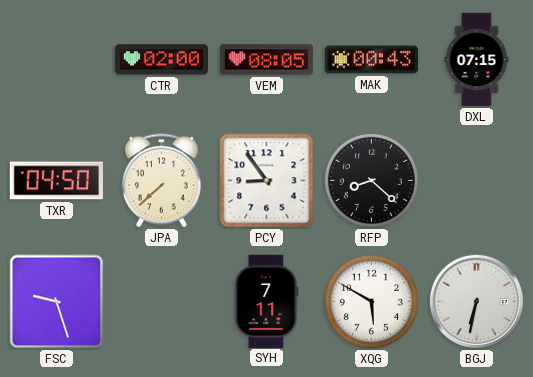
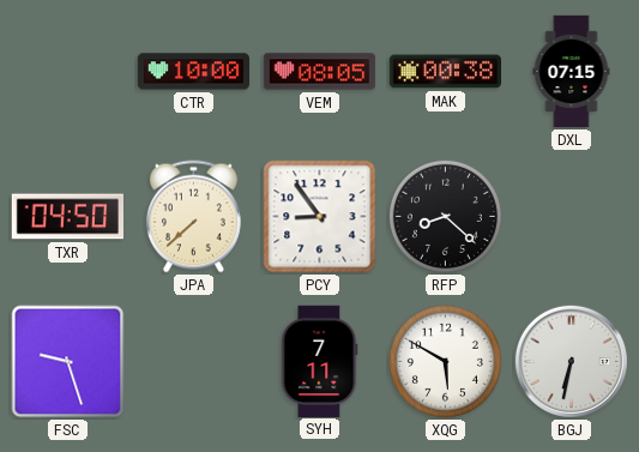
CTR: 02:00 -> 10:00 (194, 72)
MAK: 00:43 -> 00:38 (445, 72)
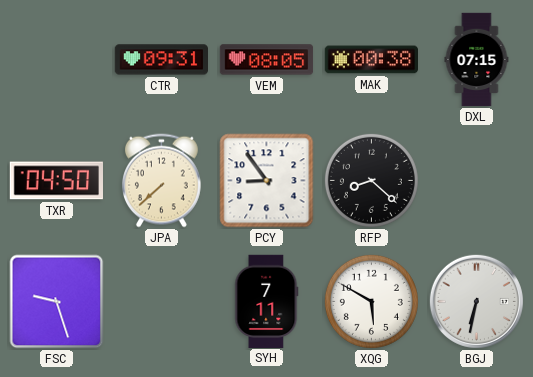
CTR: 10:00 -> 09:31 (162, 60)
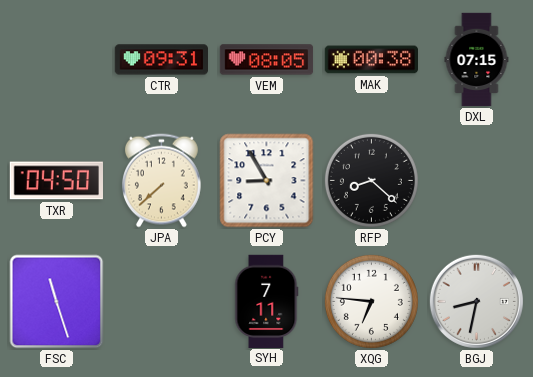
PCY: 8:54 -> 8:55 (267, 181)
FSC: 9:27 -> 11:27 (57, 302)
XQG: 5:50 -> 6:46 (371, 301)
BGJ: 6:32 -> 8:32 (476, 301)
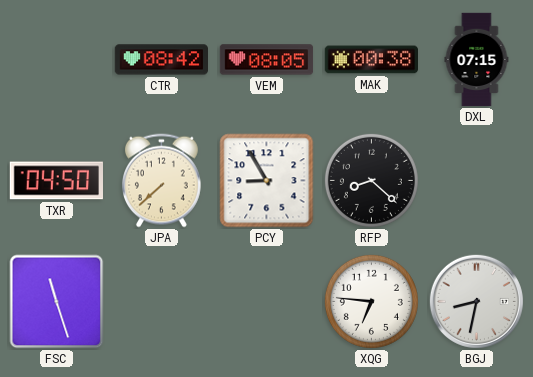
CTR: 09:31 -> 08:42 (162, 60)
SYH: 7:11 -> none (267, 301)
